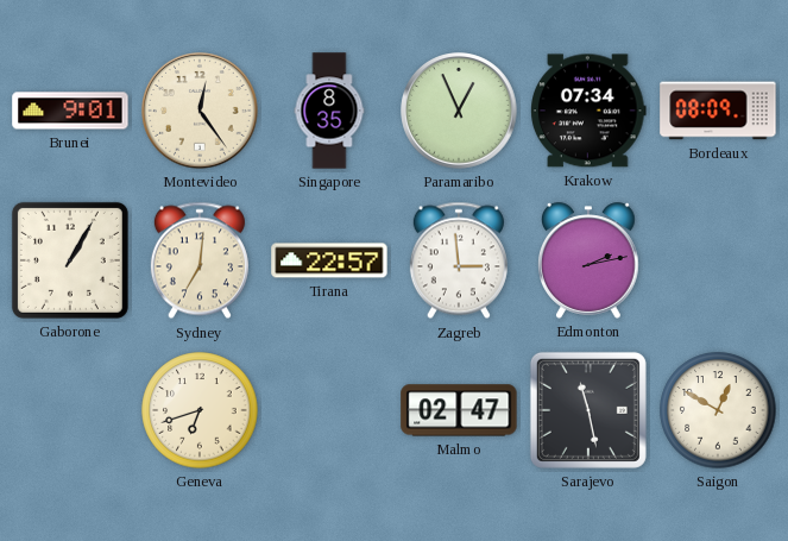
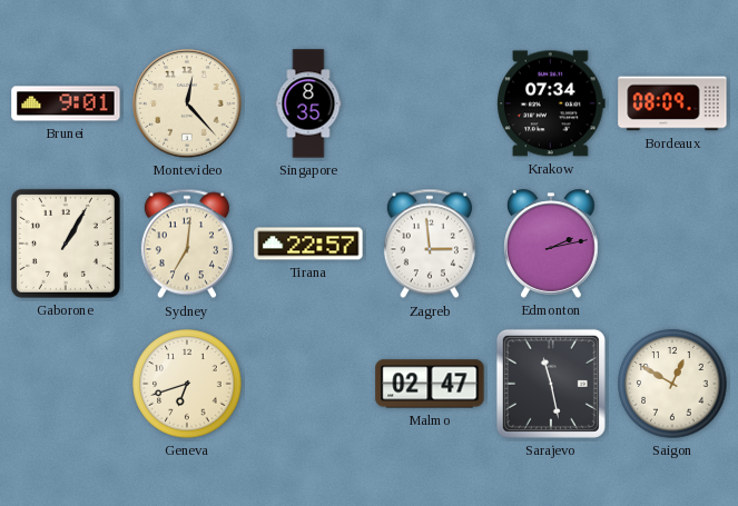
Montevideo: 12:24 -> 12:23 (187, 103)
Paramaribo: 12:56 -> none (459, 111)
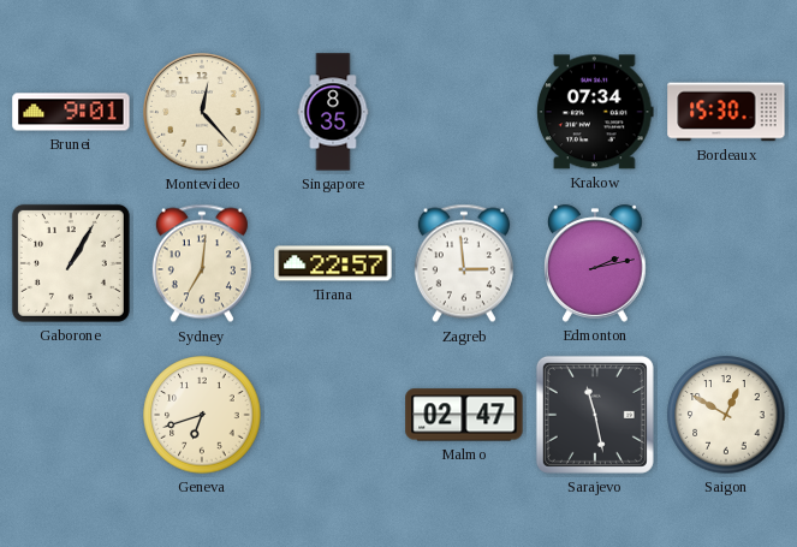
Bordeaux: 08:09 -> 15:30 (726, 112)
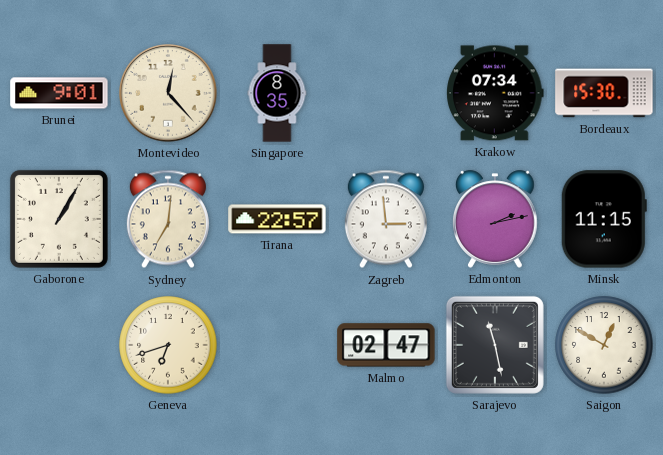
Minsk: none -> 11:15 (604, 219)
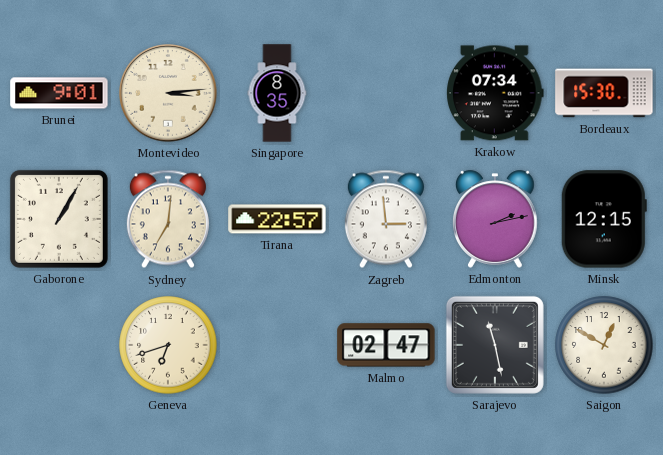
Montevideo: 12:23 -> 3:14 (168, 93)
Minsk: 11:15 -> 12:15 (604, 219)
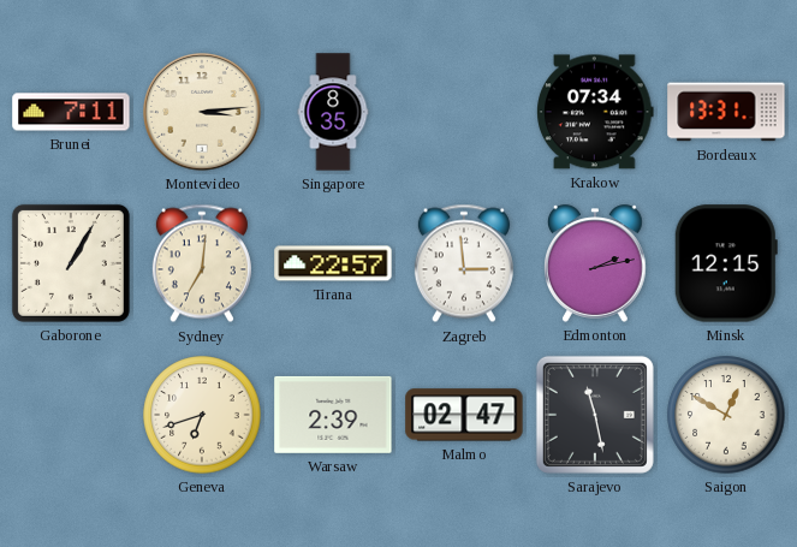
Brunei: 9:01 -> 7:11 (71, 112)
Bordeaux: 15:30 -> 13:31 (726, 112)
Warsaw: none -> 2:39 (333, 415)
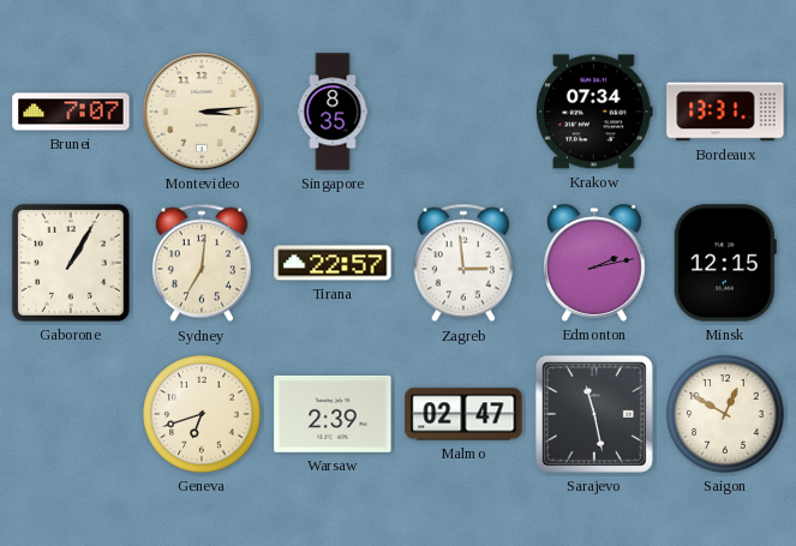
Brunei: 7:11 -> 7:07 (71, 112)
